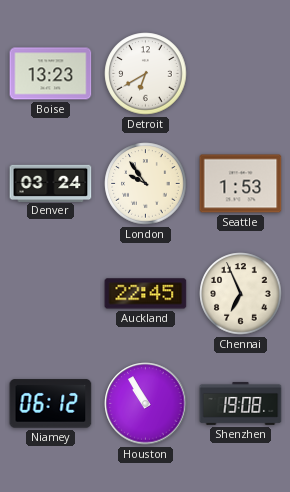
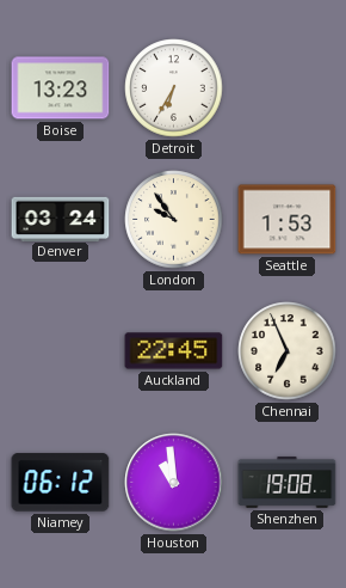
Detroit: 6:40 -> 6:35 (174, 88)
Houston: 10:55 -> 10:59 (174, 483)
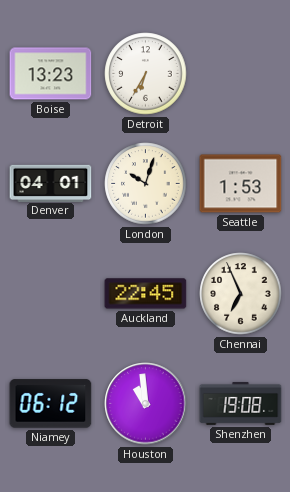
Denver: 03:24 -> 04:01 (51, 183)
London: 9:54 -> 10:03 (146, 184)
